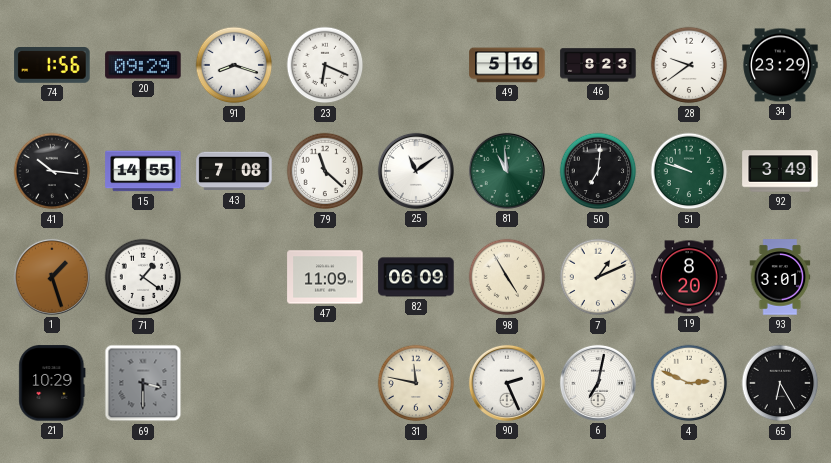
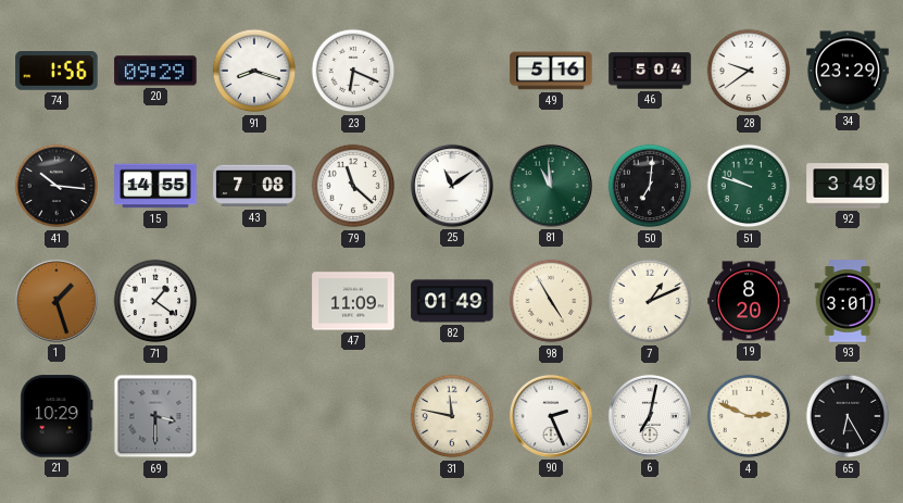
46: 8:23 -> 5:04 (650, 71)
82: 06:09 -> 01:49 (452, 301)
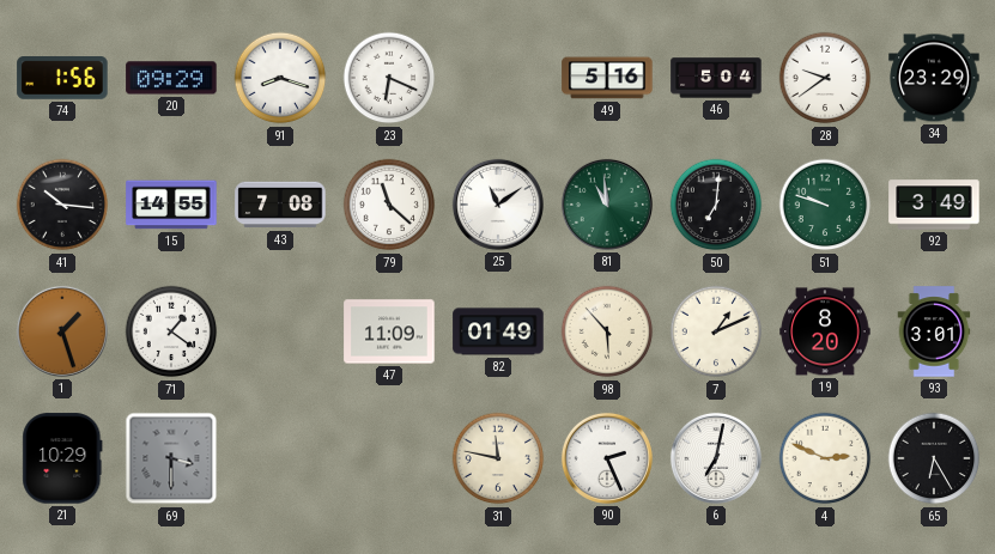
98: 4:55 -> 5:53 (607, 331)
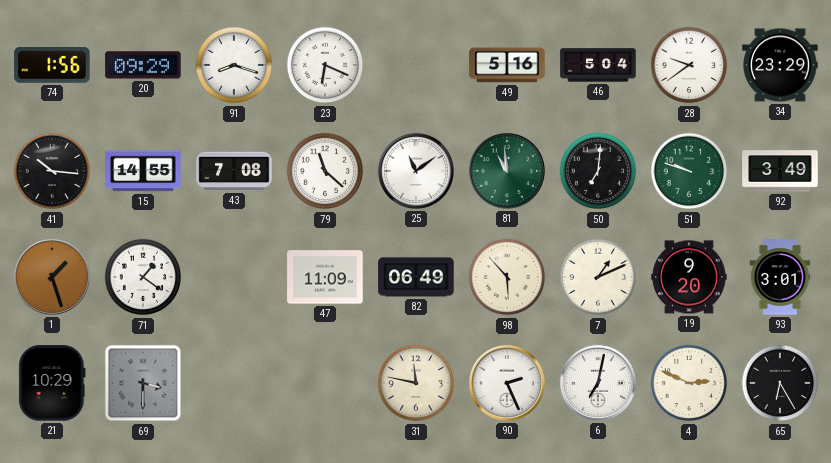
82: 01:49 -> 06:49 (416, 277)
19: 8:20 -> 9:20 (689, 277)
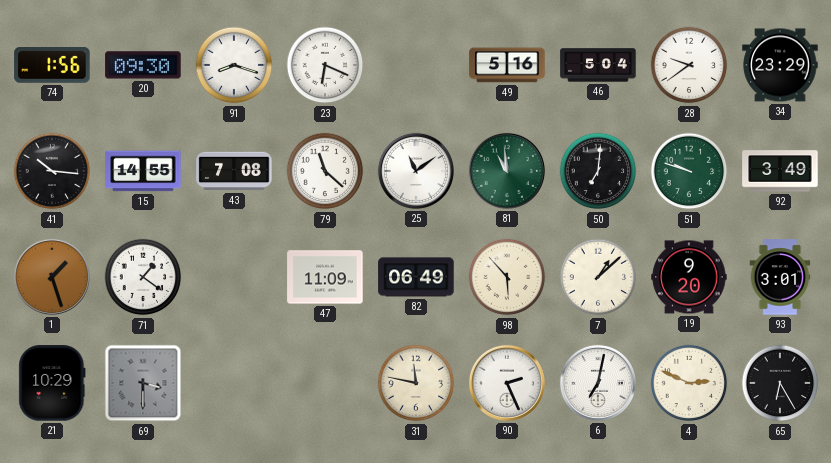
20: 09:29 -> 09:30 (143, 65)
7: 1:11 -> 1:08 (598, 277)
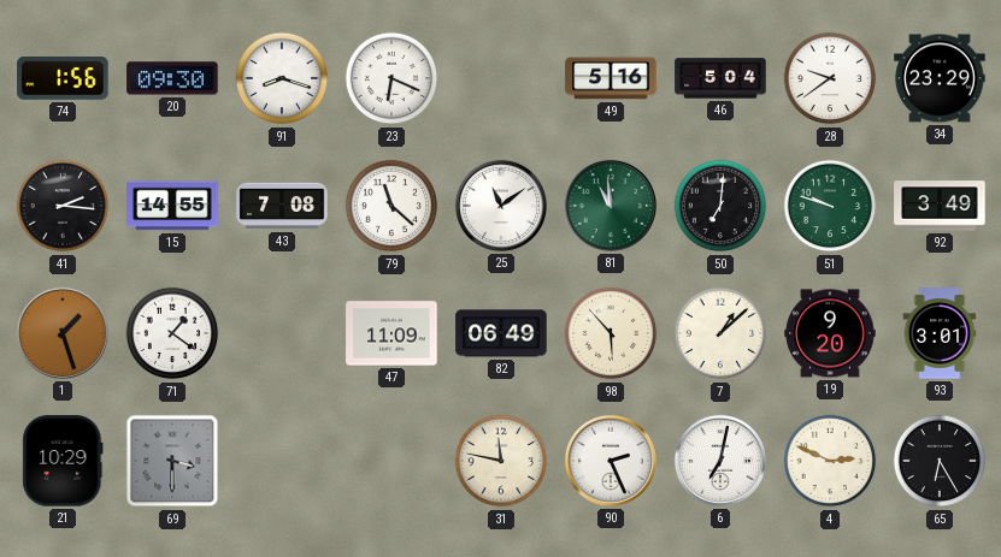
41: 10:16 -> 2:16 (63, 206)
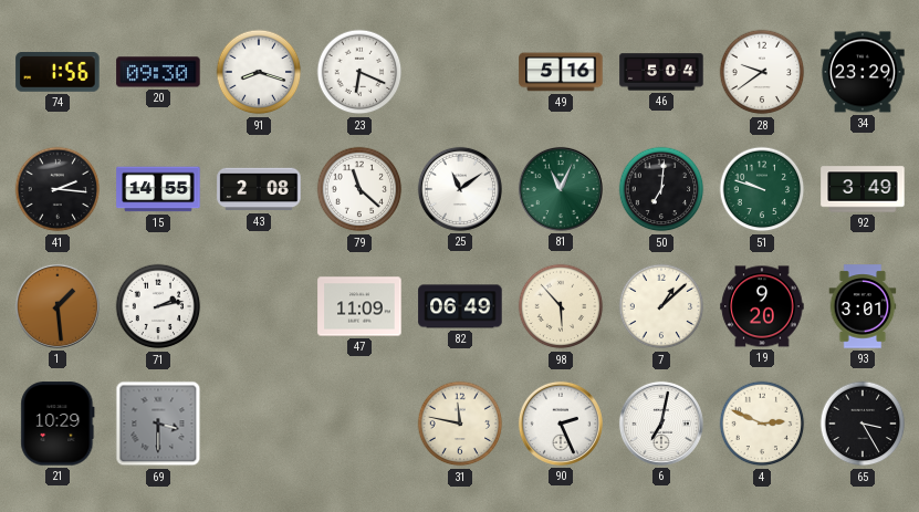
43: 7:08 -> 2:08 (259, 189)
81: 10:59 -> 11:04 (561, 189)
1: 1:27 -> 1:29 (58, 306)
71: 1:21 -> 2:13 (158, 306)
65: 6:25 -> 3:25 (863, 424)
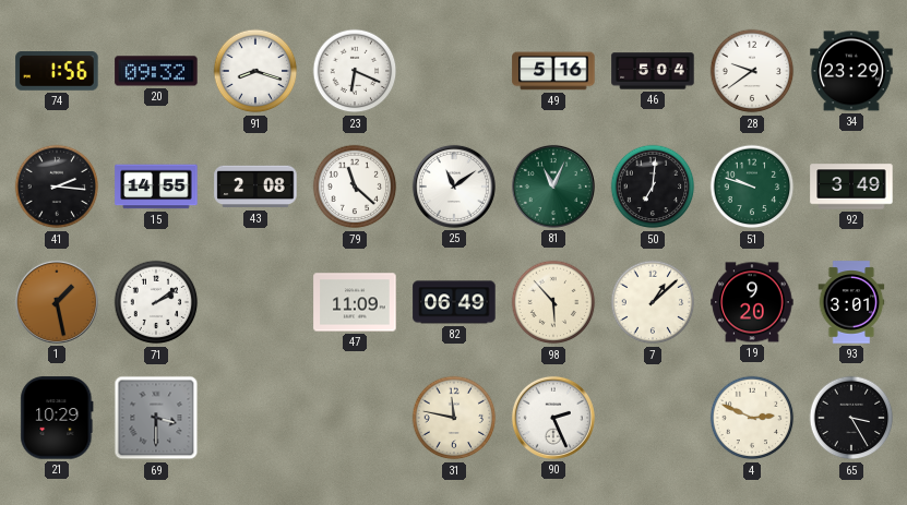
20: 09:30 -> 09:32 (156, 71)
1: 1:29 -> 1:28 (57, 302)
71: 2:13 -> 2:09 (156, 302)
6: 7:02 -> none (661, 424)
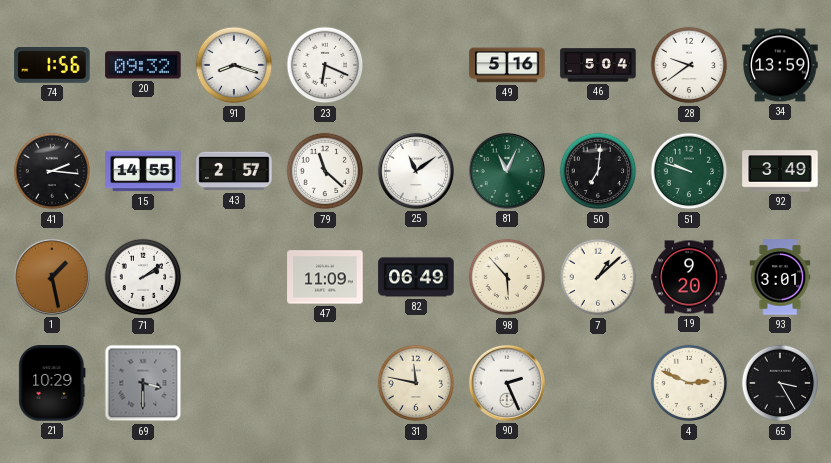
34: 23:29 -> 13:59 (780, 65)
43: 2:08 -> 2:57 (234, 171)
